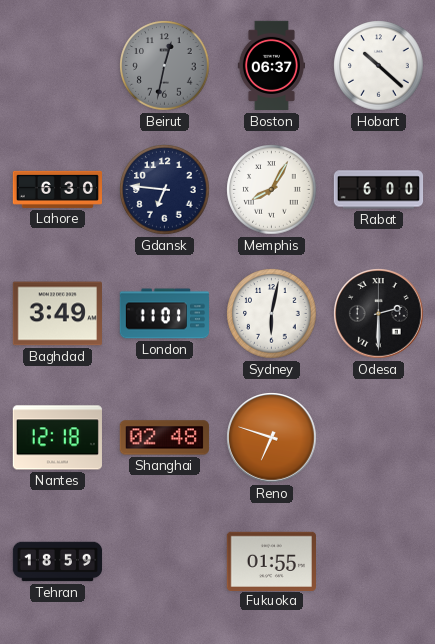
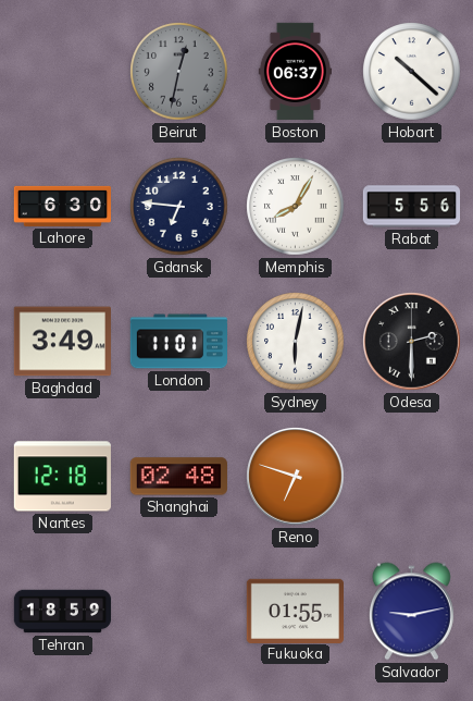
Rabat: 6:00 -> 5:56 (412, 207)
Salvador: none -> 9:13 (411, 612)
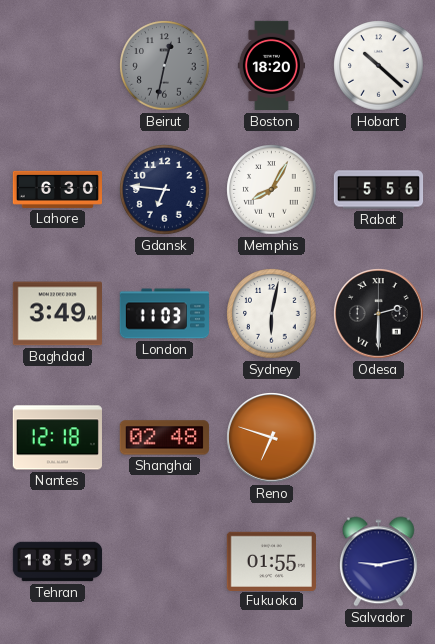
Boston: 06:37 -> 18:20 (271, 66)
London: 11:01 -> 11:03 (164, 314)
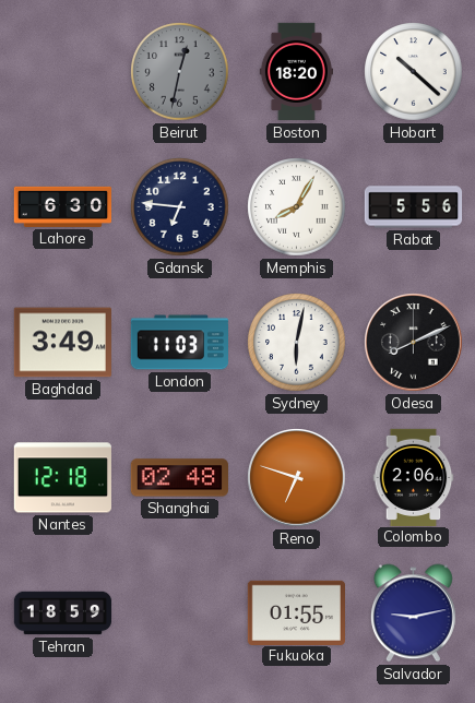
Odesa: 2:30 -> 8:11 (414, 343)
Colombo: none -> 2:06 (414, 477)
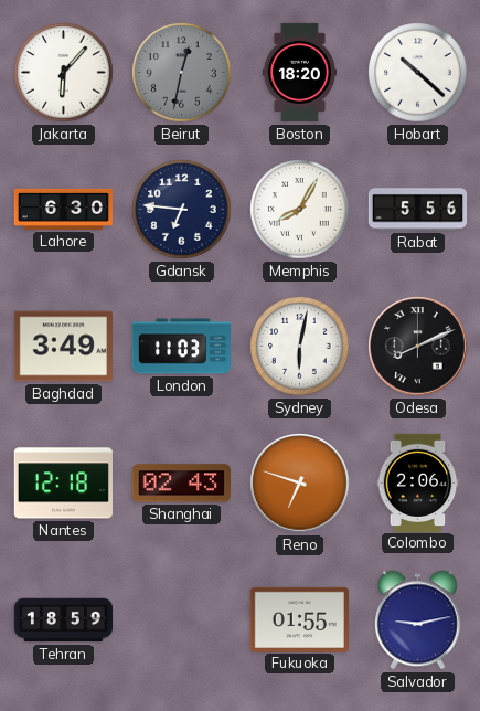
Jakarta: none -> 6:07 (64, 73)
Shanghai: 02:48 -> 02:43 (181, 484)
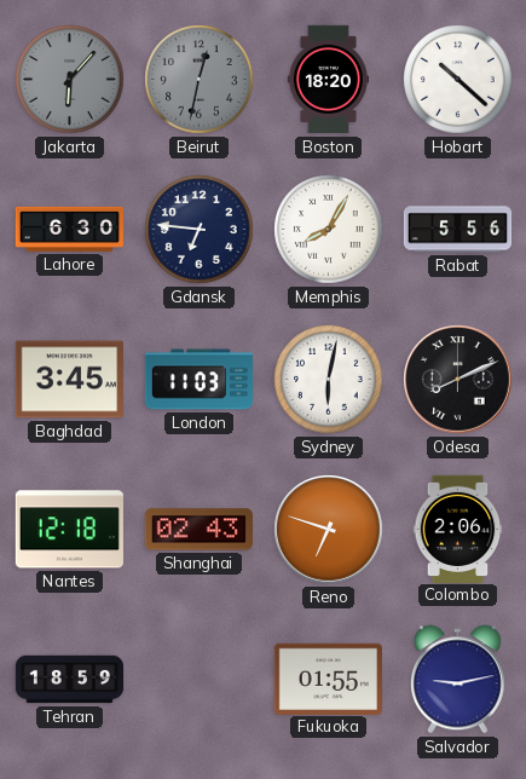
Jakarta dial: white -> grey (70, 80)
Baghdad: 3:49 -> 3:45 (69, 380)
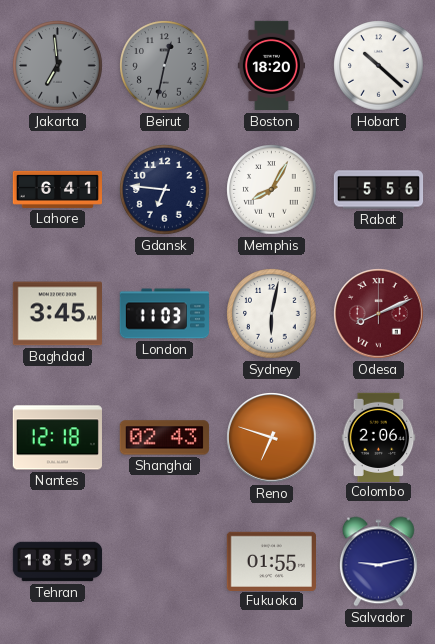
Jakarta: 6:07 -> 6:59 (58, 66)
Lahore: 6:30 -> 6:41 (57, 189)
Odesa dial: black -> burgundy (379, 314)
